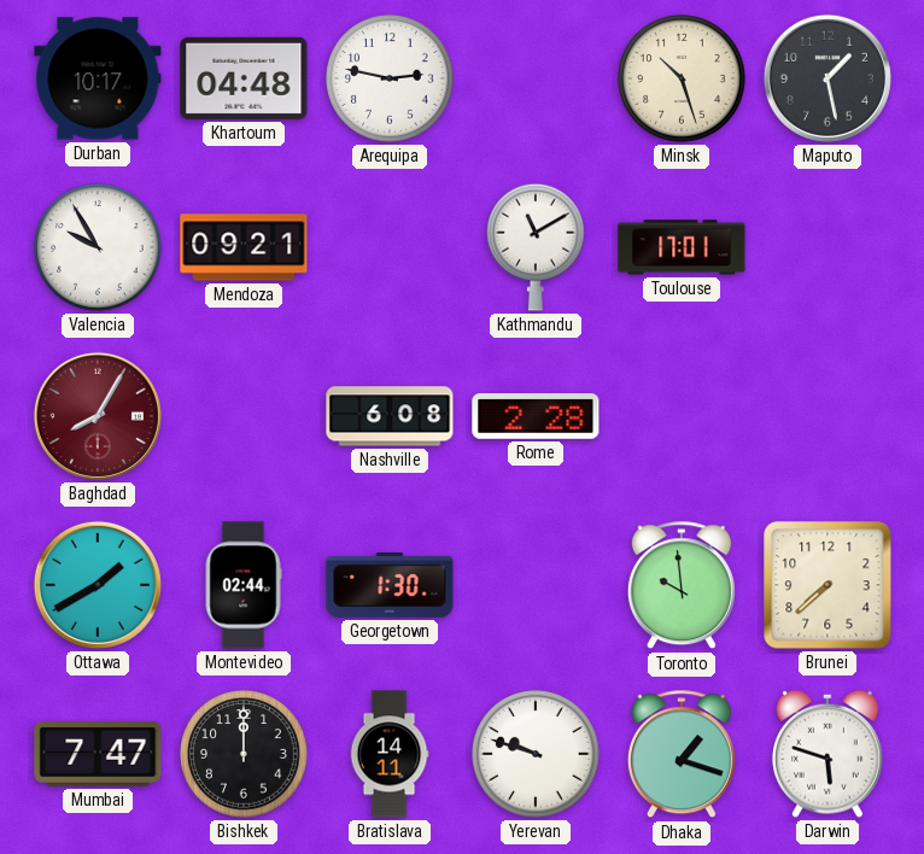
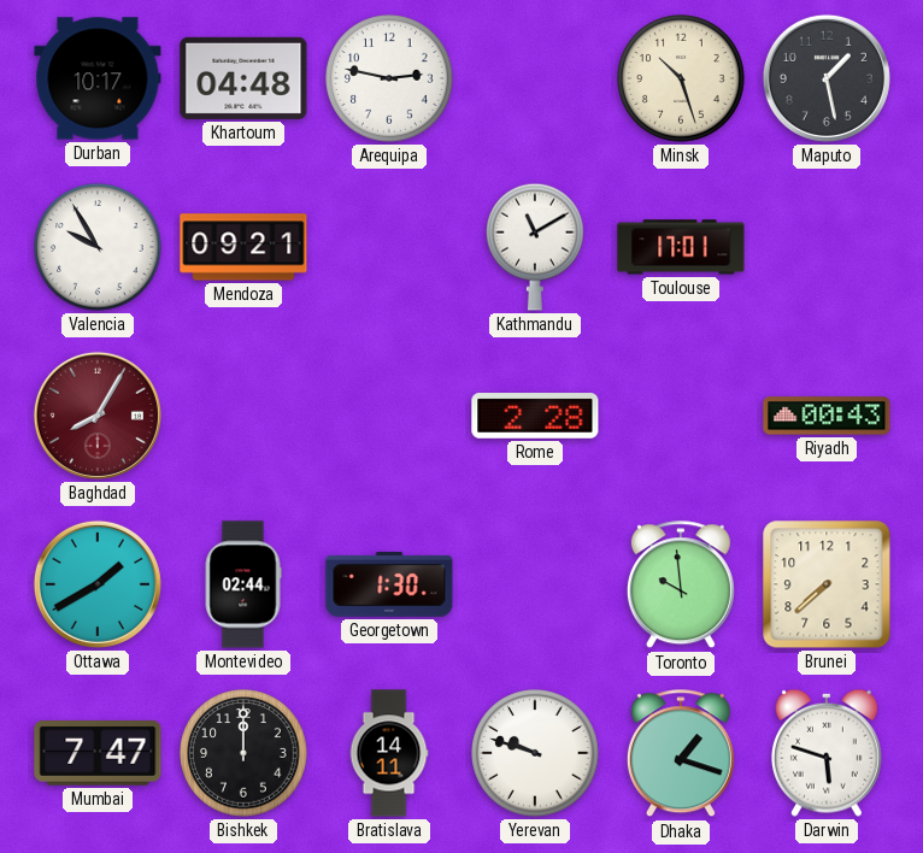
Nashville: 6:08 -> none (390, 416)
Riyadh: none -> 00:43 (827, 416)
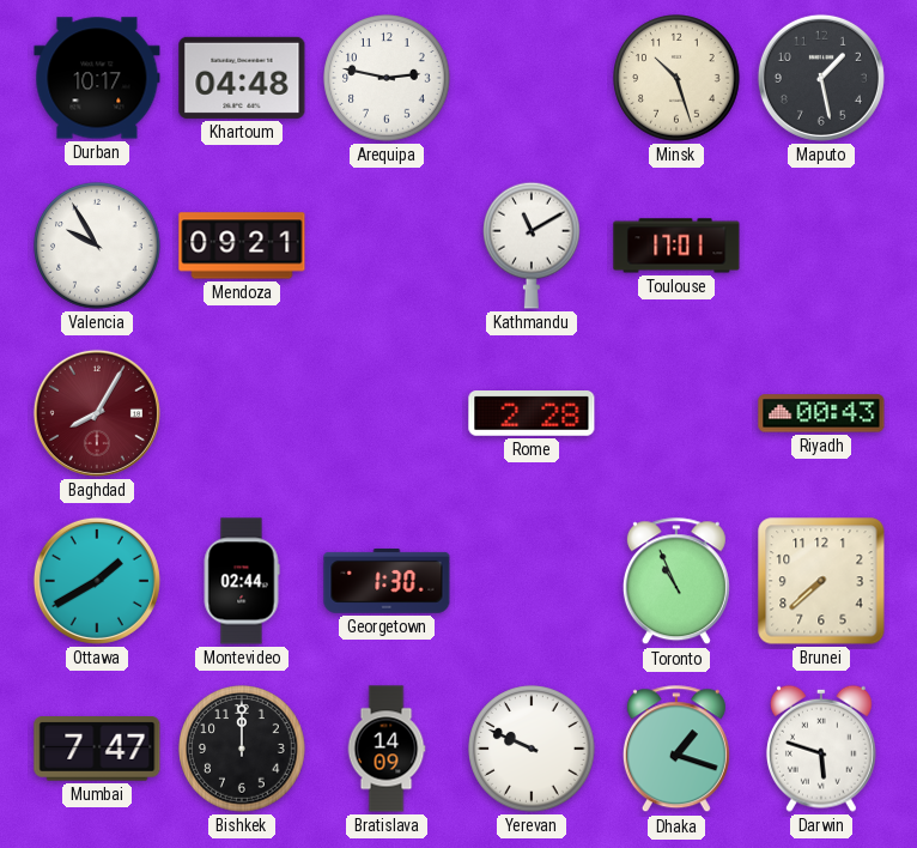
Toronto: 9:59 -> 10:56 (676, 582)
Bratislava: 14:11 -> 14:09 (387, 749)
Yerevan: 9:48 -> 9:49 (532, 749)
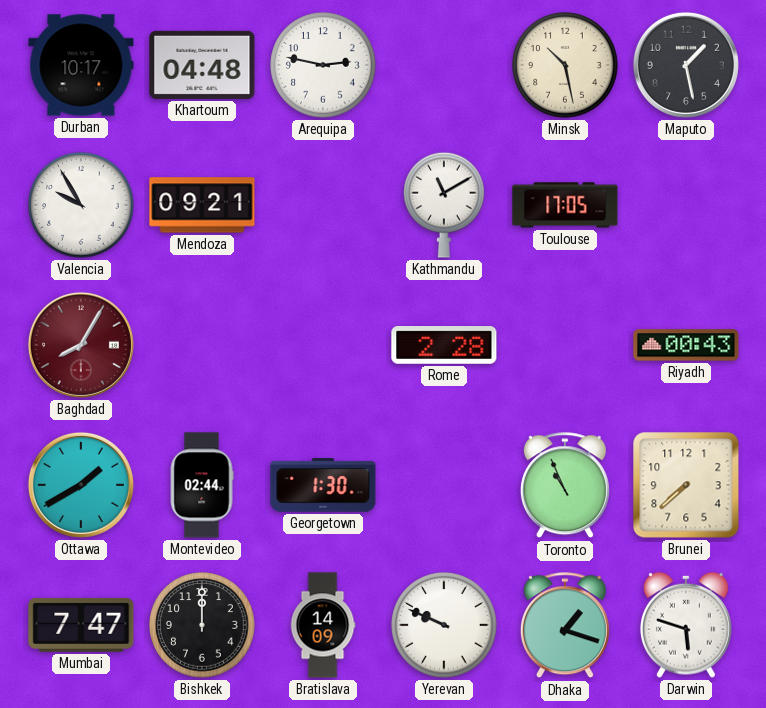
Minsk: 10:27 -> 10:28 (565, 65)
Toulouse: 17:01 -> 17:05 (565, 205)
